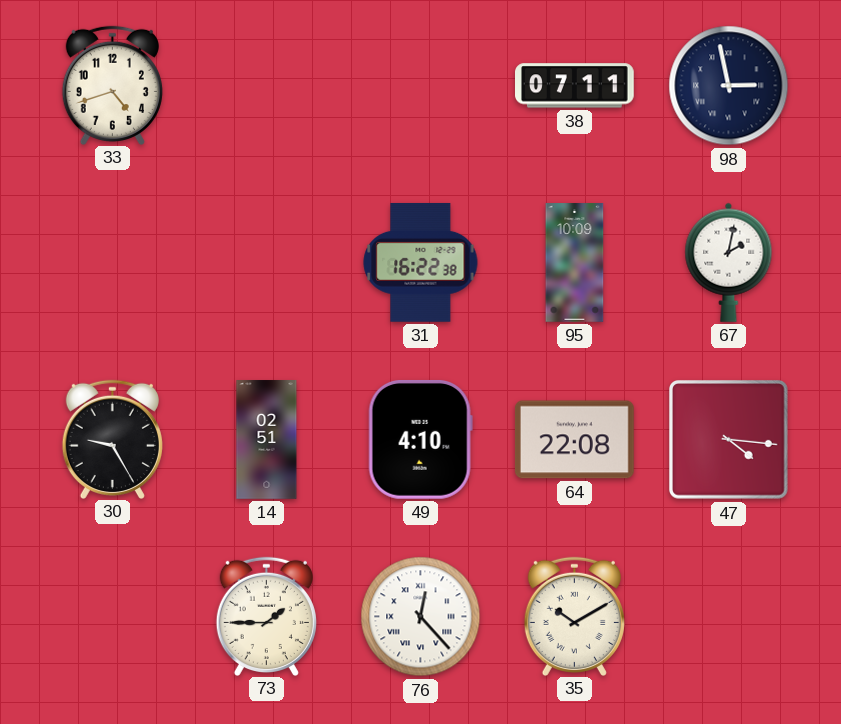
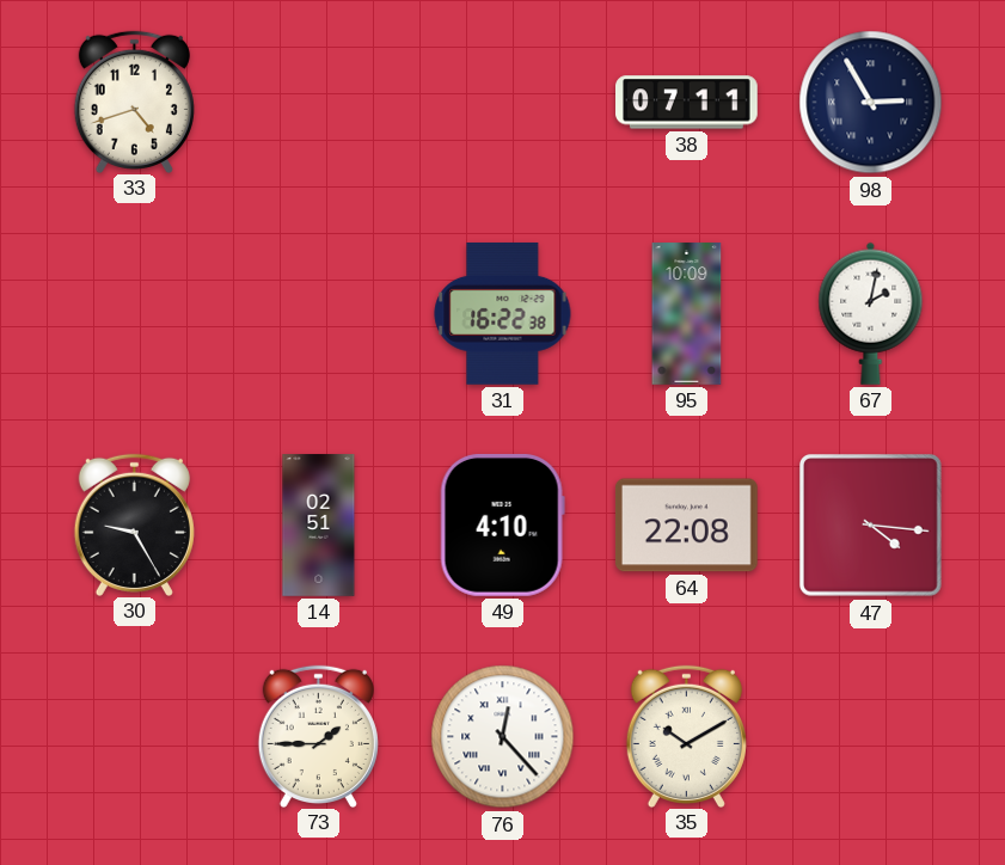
98: 2:58 -> 2:55 (871, 103)
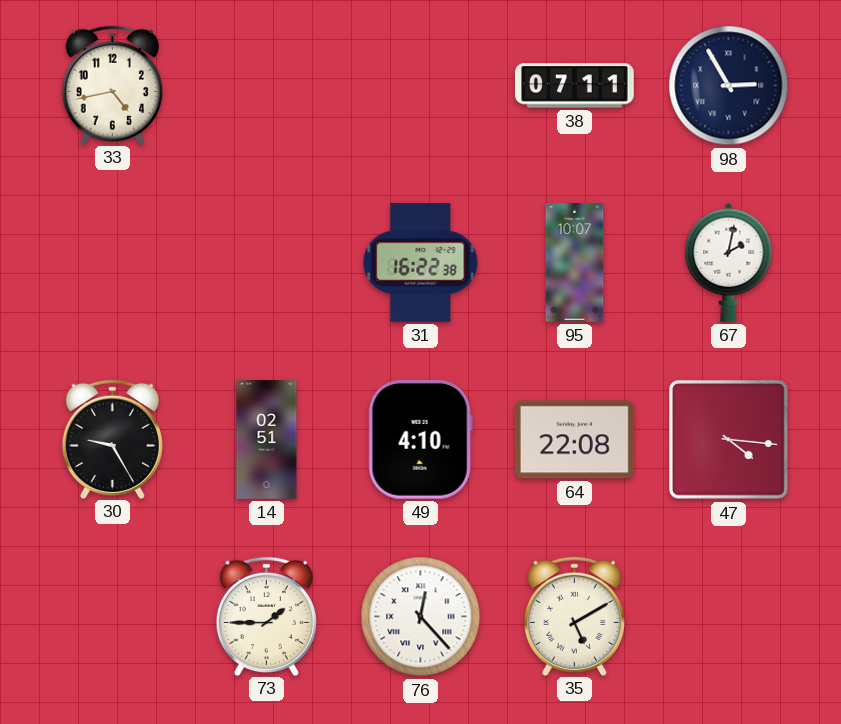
33: 4:42 -> 4:43 (112, 85)
95: 10:09 -> 10:07 (575, 263)
35: 10:10 -> 5:10 (574, 616)
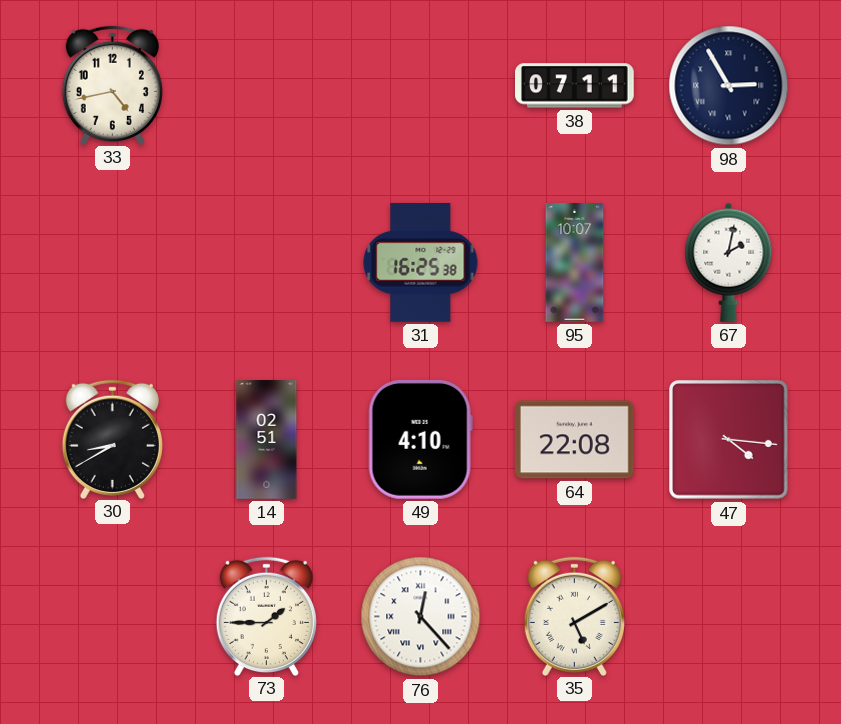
31: 16:22 -> 16:25 (421, 262)
30: 9:25 -> 8:40 (112, 439)
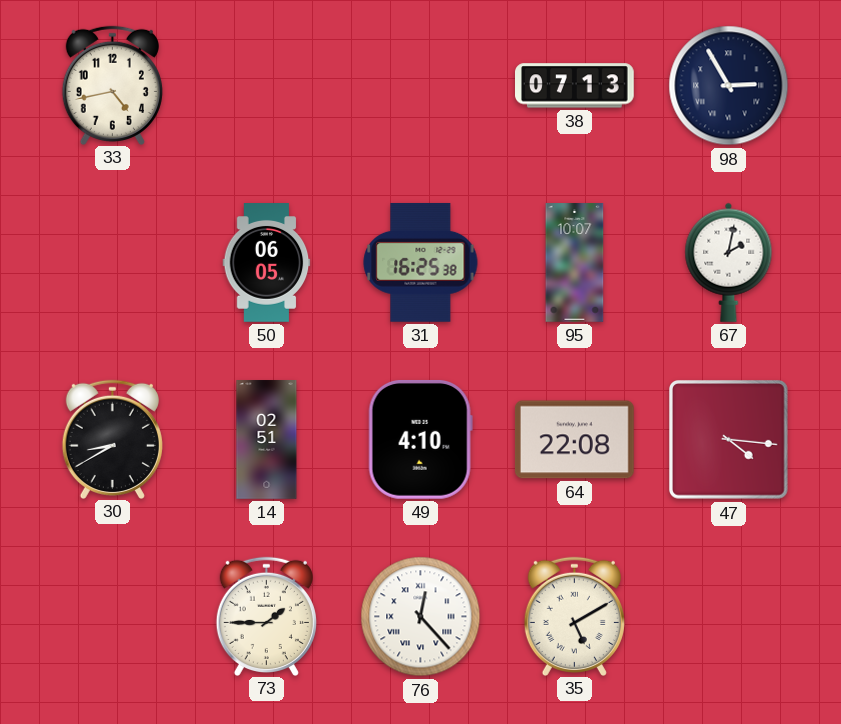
38: 07:11 -> 07:13 (575, 86)
50: none -> 06:05 (267, 263)
